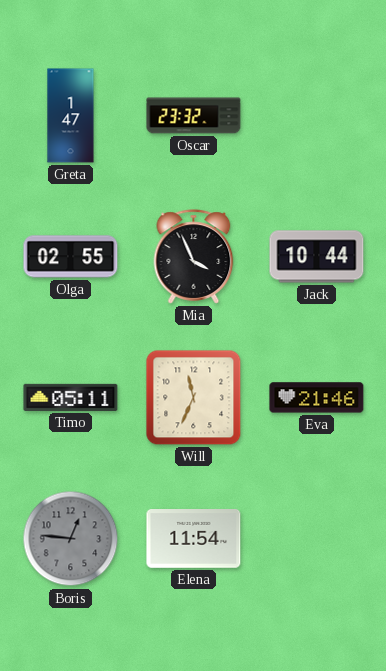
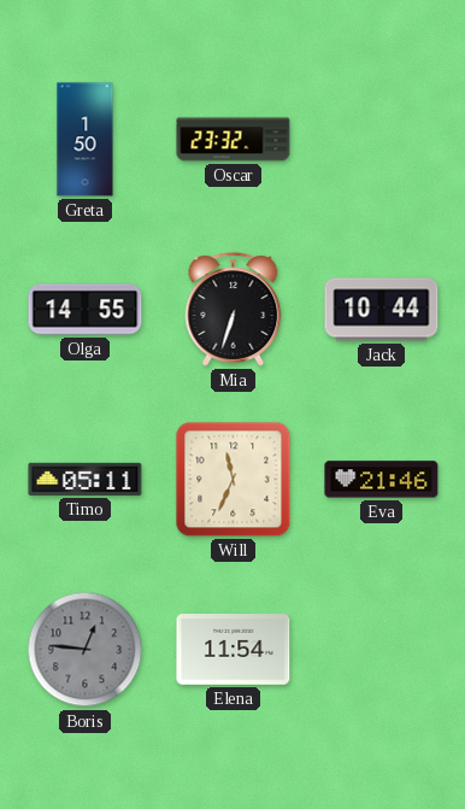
Greta: 1:47 -> 1:50 (86, 140)
Olga: 02:55 -> 14:55 (86, 310)
Mia: 3:56 -> 6:33 (234, 310)
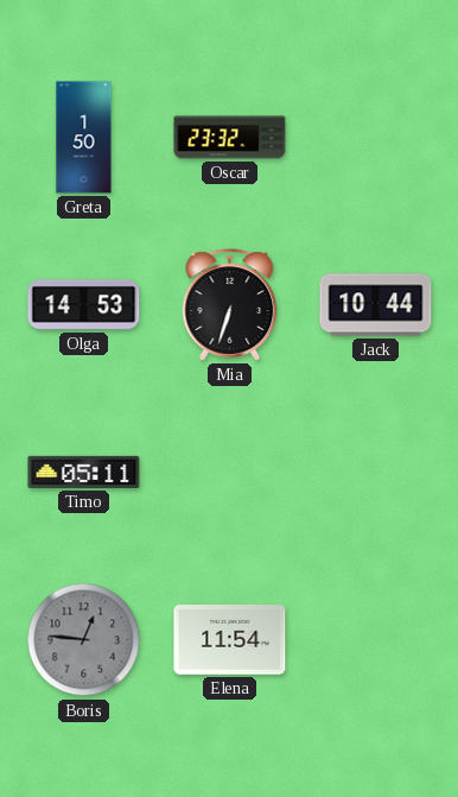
Olga: 14:55 -> 14:53 (84, 305)
Will: 11:34 -> none (234, 480)
Eva: 21:46 -> none (382, 480)
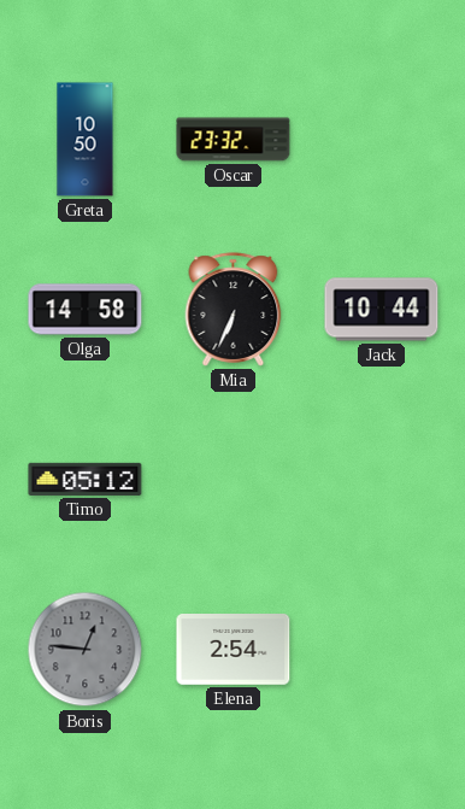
Greta: 1:50 -> 10:50 (86, 140)
Olga: 14:53 -> 14:58 (86, 310)
Mia: 6:33 -> 6:34 (234, 310)
Timo: 05:11 -> 05:12 (86, 479)
Elena: 11:54 -> 2:54 (234, 650)
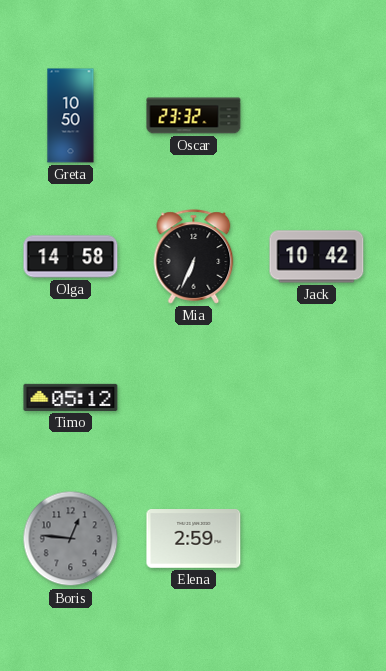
Jack: 10:44 -> 10:42 (317, 257)
Elena: 2:54 -> 2:59 (194, 539)
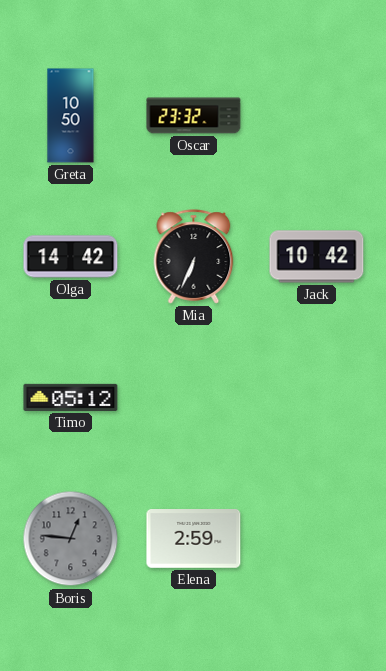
Olga: 14:58 -> 14:42 (71, 257)
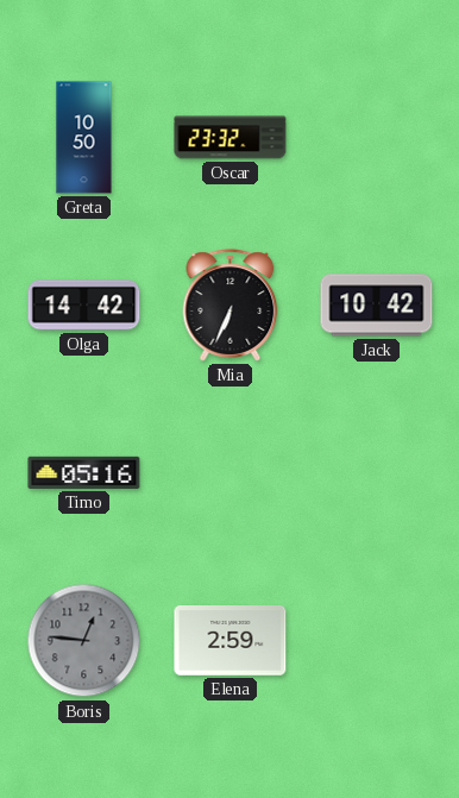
Timo: 05:12 -> 05:16 (84, 472)
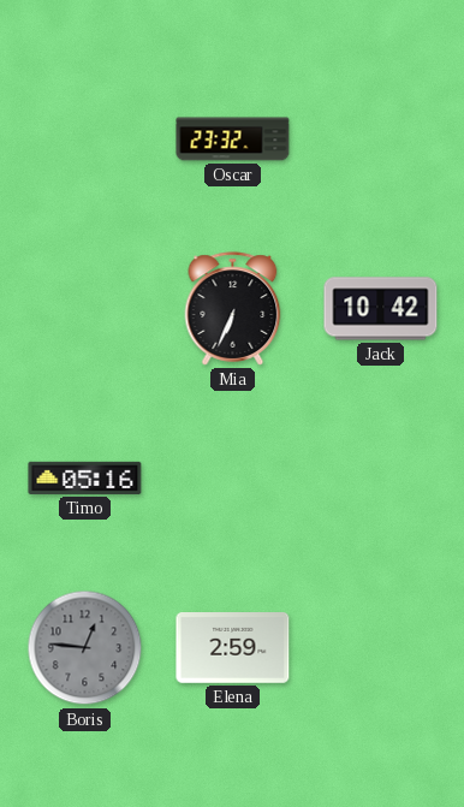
Greta: 10:50 -> none (84, 138)
Olga: 14:42 -> none (84, 306)
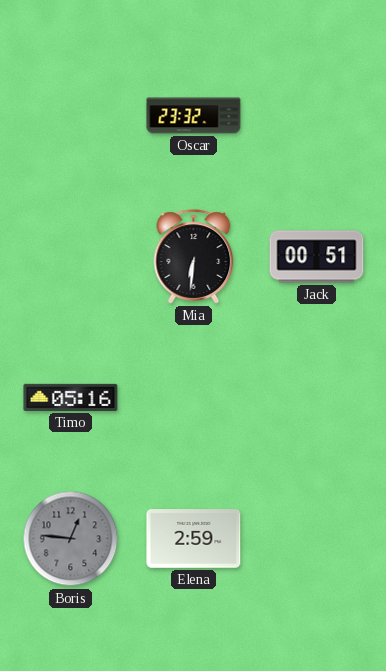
Mia: 6:34 -> 6:31 (194, 257)
Jack: 10:42 -> 00:51 (317, 257)
